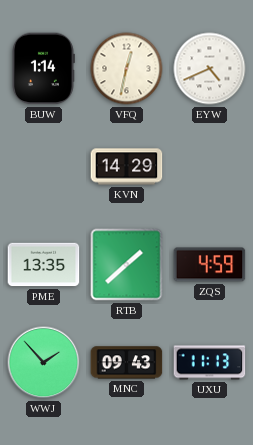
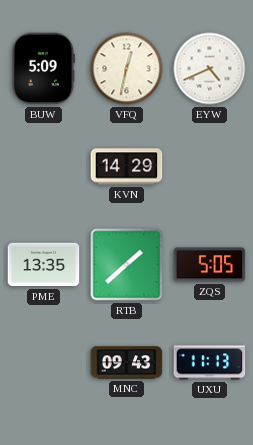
BUW: 1:14 -> 5:09 (43, 69)
ZQS: 4:59 -> 5:05 (210, 265)
WWJ: 1:53 -> none (44, 363)
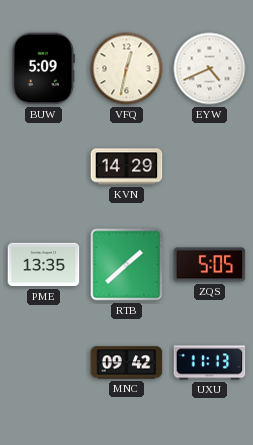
MNC: 09:43 -> 09:42 (127, 363)
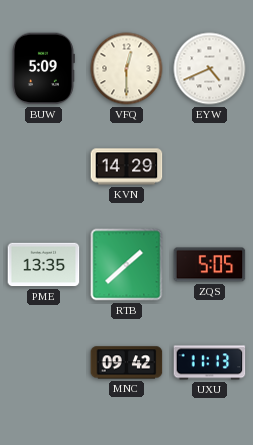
VFQ: 12:32 -> 12:30 (127, 69)
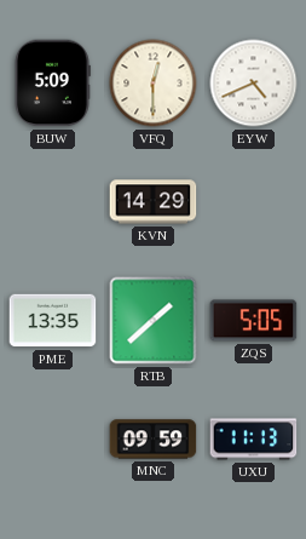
MNC: 09:42 -> 09:59 (154, 440)
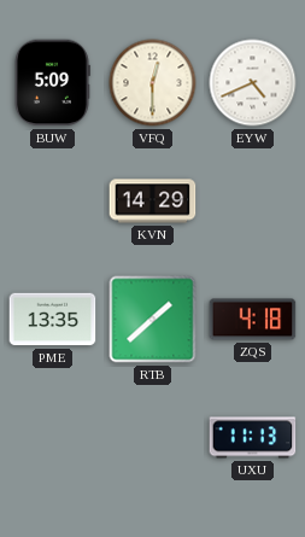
ZQS: 5:05 -> 4:18 (253, 320)
MNC: 09:59 -> none (154, 440)
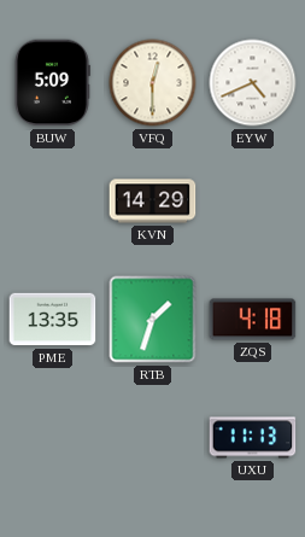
RTB: 1:38 -> 1:33 (153, 320)
